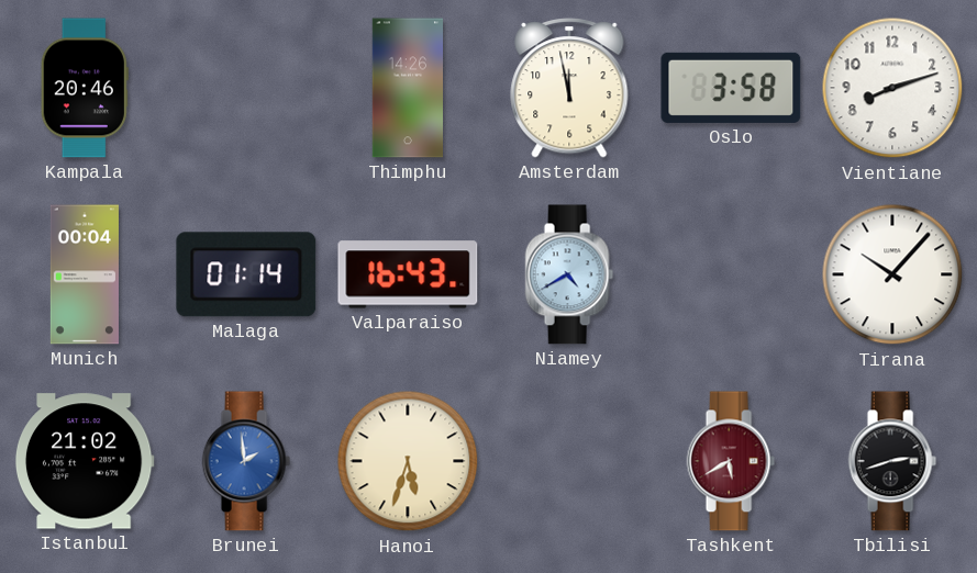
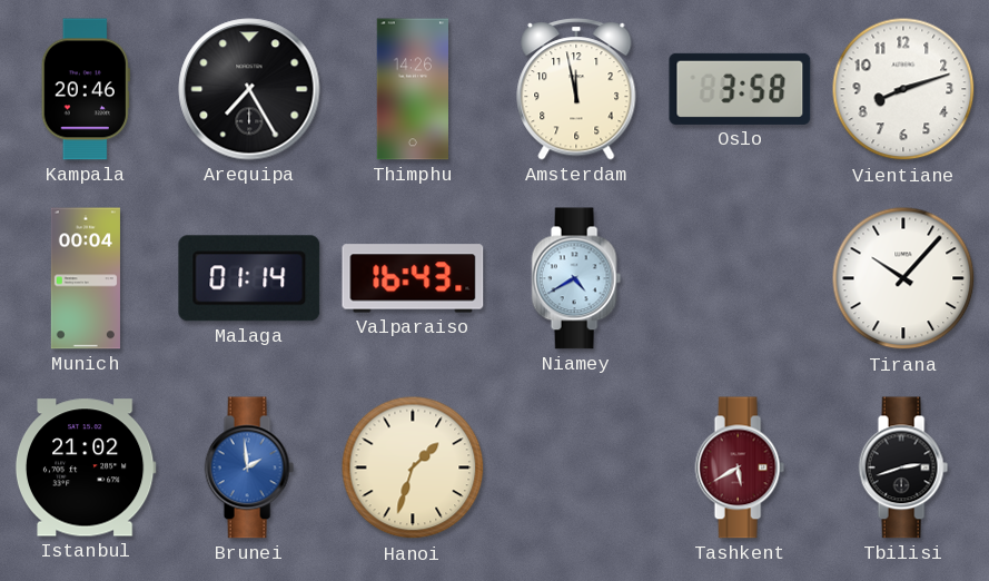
Arequipa: none -> 7:25 (249, 89)
Hanoi: 5:33 -> 1:33 (413, 467)
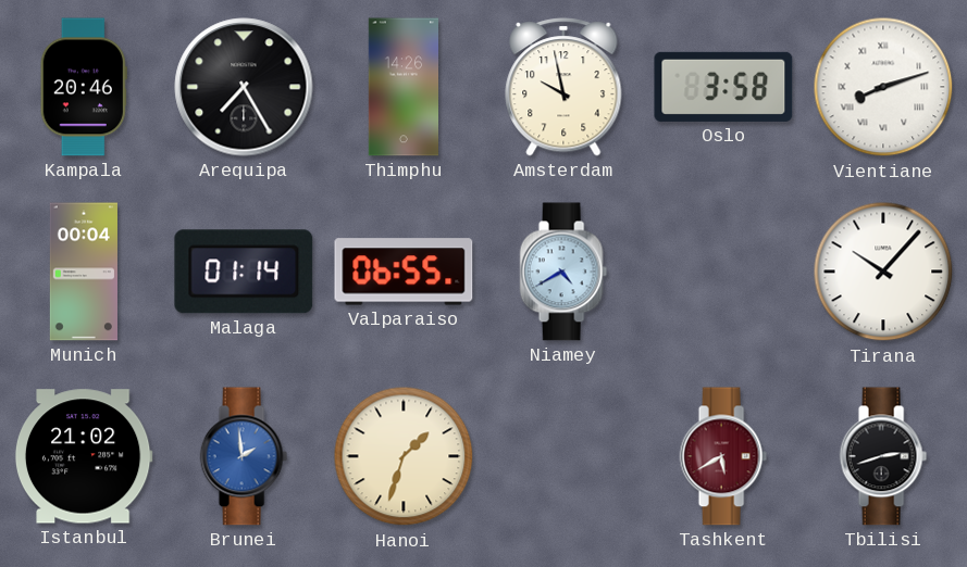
Amsterdam: 11:58 -> 9:58 (563, 87)
Vientiane numerals: Arabic -> Roman (883, 87)
Valparaiso: 16:43 -> 06:55 (404, 272)
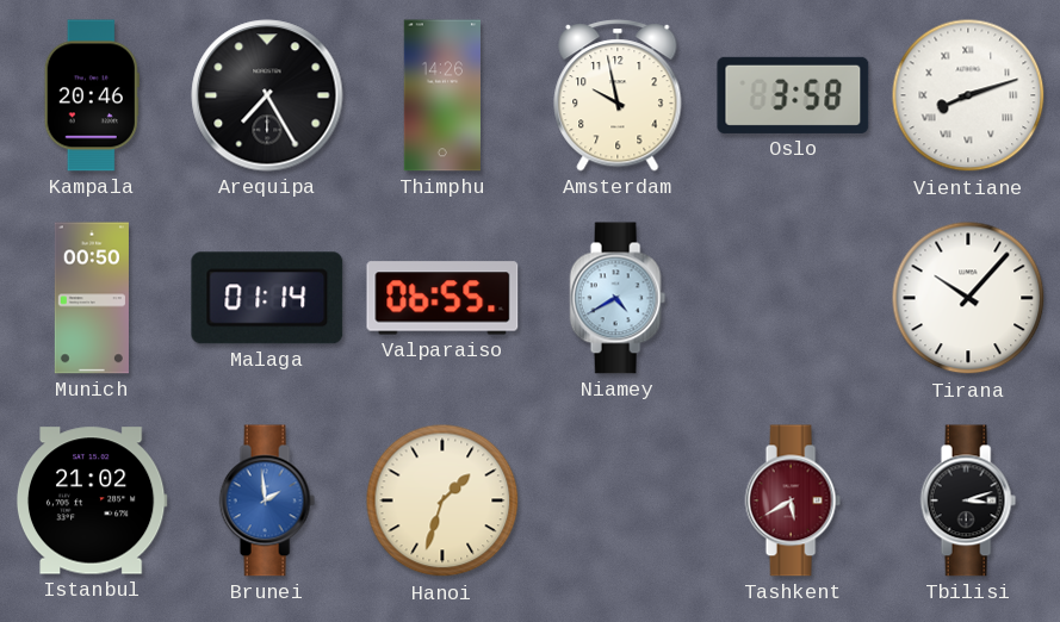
Munich: 00:04 -> 00:50 (92, 298)
Tbilisi: 2:42 -> 3:12 (968, 500)
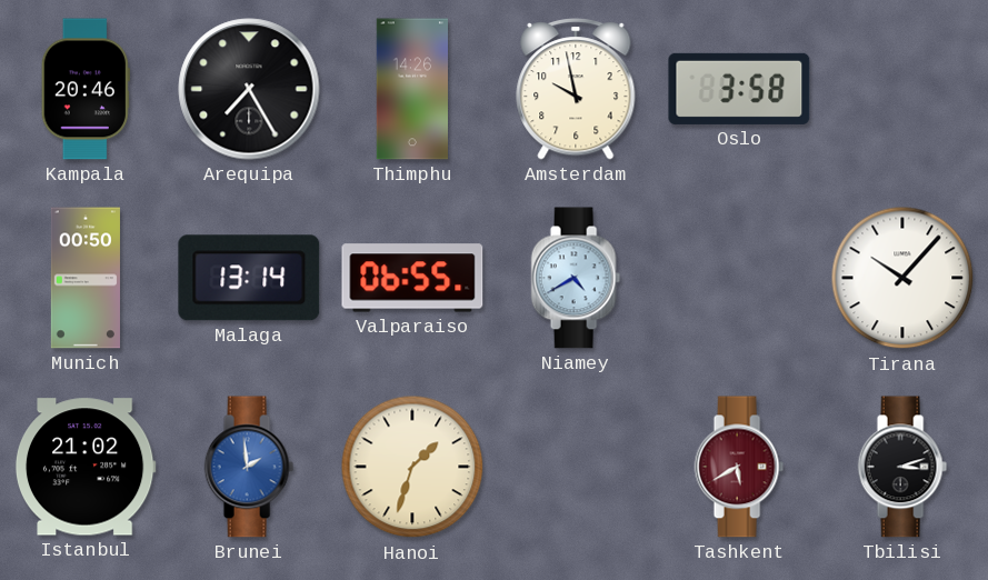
Vientiane: 8:12 -> none (968, 95)
Malaga: 01:14 -> 13:14 (249, 278)
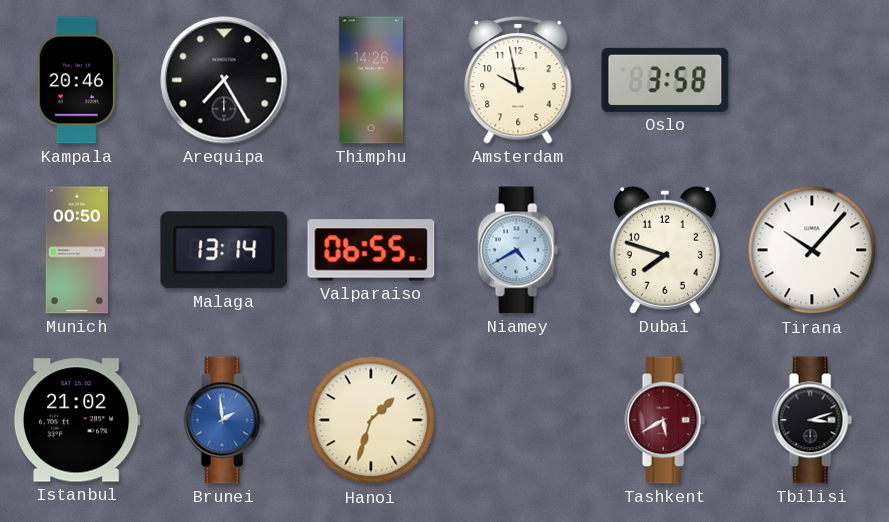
Dubai: none -> 7:48 (665, 250)
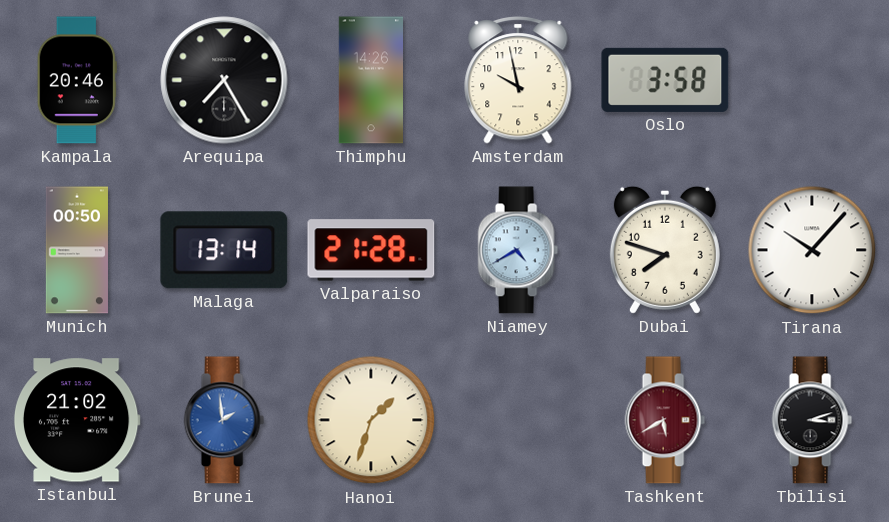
Valparaiso: 06:55 -> 21:28 (371, 250)
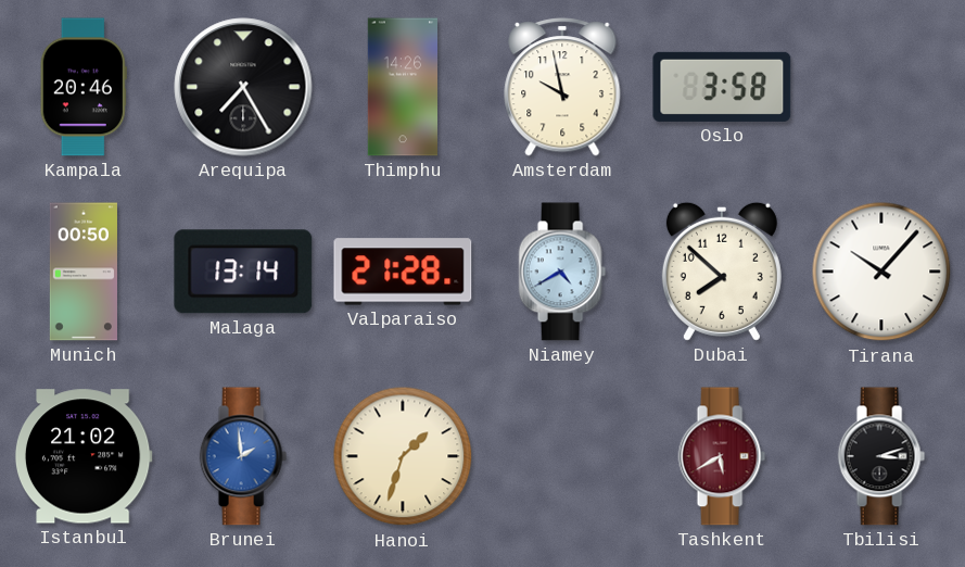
Dubai: 7:48 -> 7:52 (722, 272)
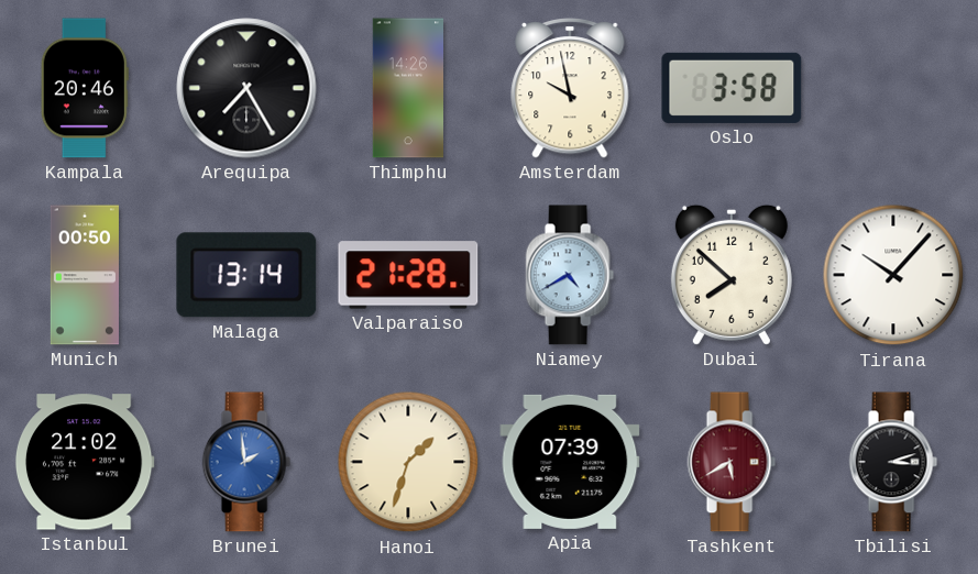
Apia: none -> 07:39 (570, 462)
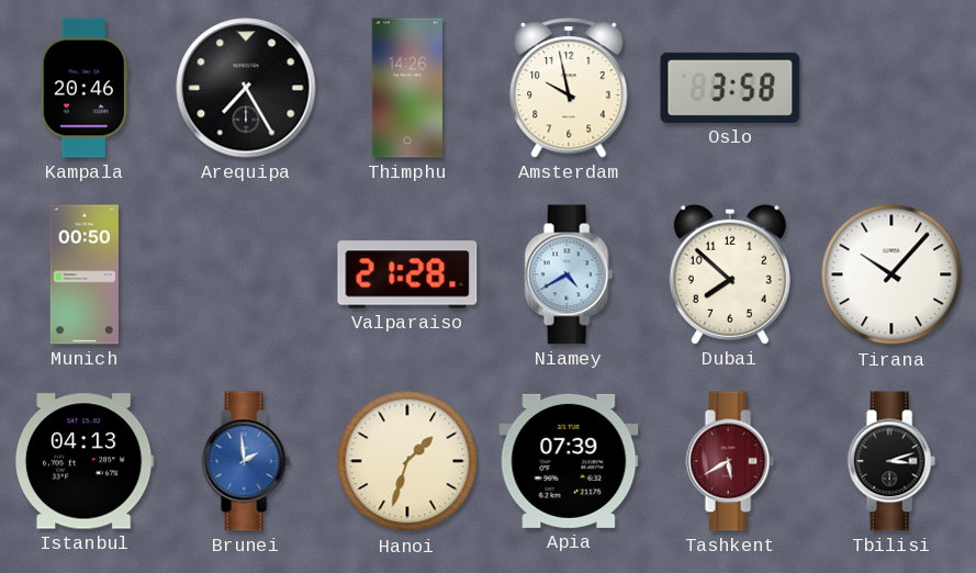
Malaga: 13:14 -> none (246, 275)
Istanbul: 21:02 -> 04:13 (85, 461)
